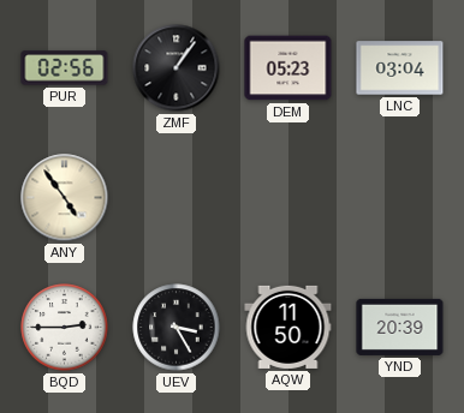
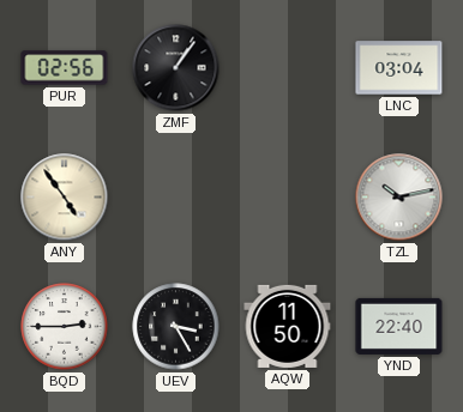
DEM: 05:23 -> none (288, 68)
TZL: none -> 10:13 (399, 198)
YND: 20:39 -> 22:40 (399, 326)
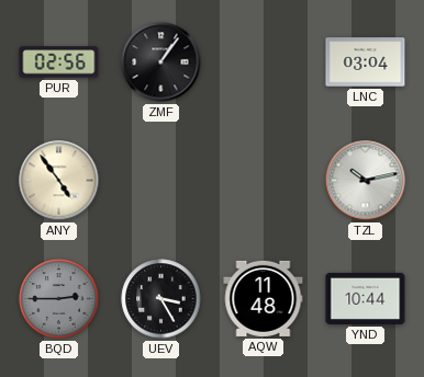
BQD dial: white -> grey (59, 299)
AQW: 11:50 -> 11:48 (264, 298)
YND: 22:40 -> 10:44 (366, 298)
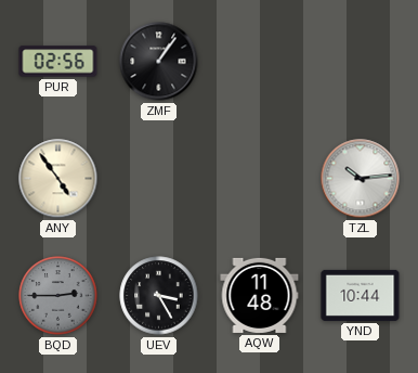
LNC: 03:04 -> none (366, 62)
TZL: 10:13 -> 10:14 (361, 179)
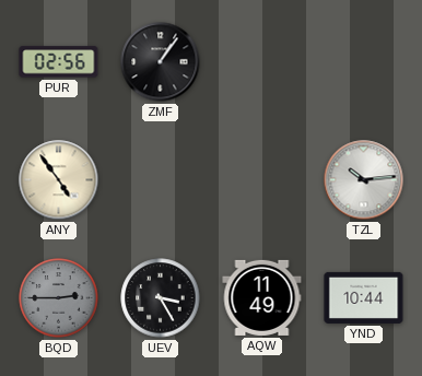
AQW: 11:48 -> 11:49 (262, 297)
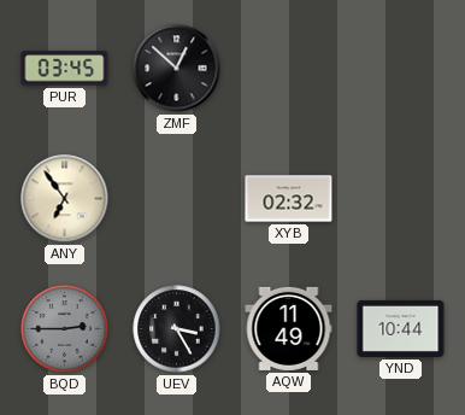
PUR: 02:56 -> 03:45 (65, 69)
ZMF: 1:06 -> 12:52 (177, 69)
ANY: 4:54 -> 6:54 (65, 199)
XYB: none -> 02:32 (289, 199)
TZL: 10:14 -> none (364, 180)
